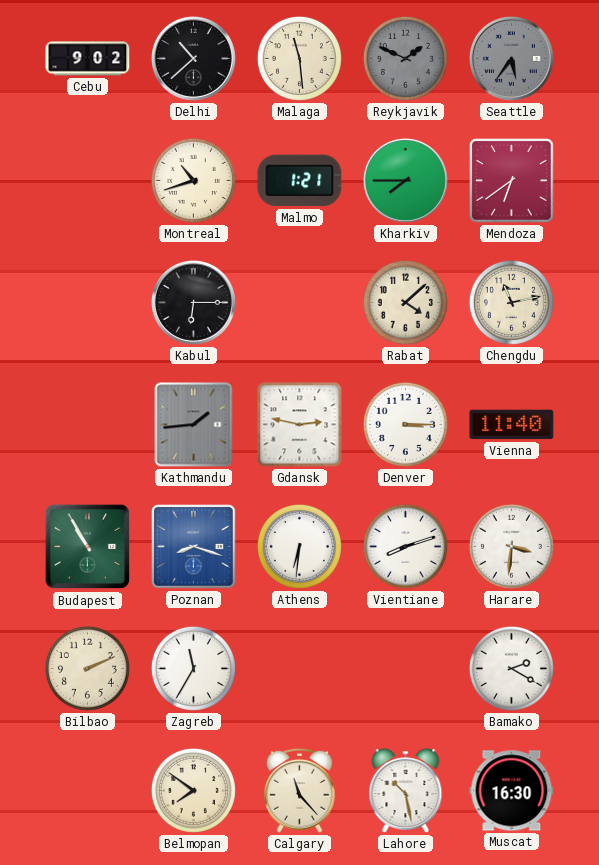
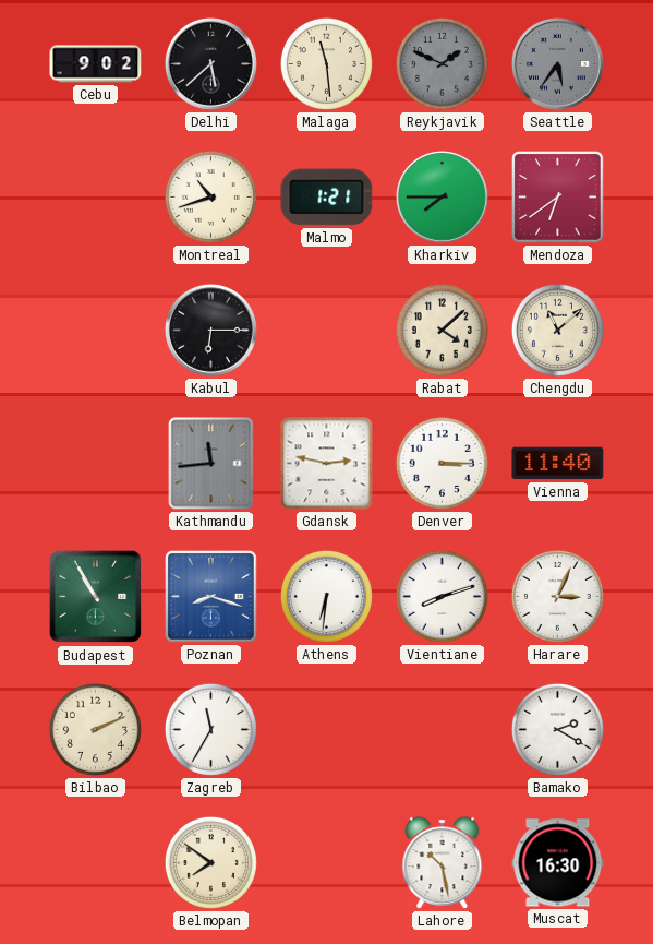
Delhi: 10:38 -> 5:38 (210, 63)
Chengdu: 11:13 -> 11:08 (557, 330)
Kathmandu: 1:44 -> 11:44 (211, 464)
Harare: 3:31 -> 3:04 (557, 596)
Calgary: 11:23 -> none (300, 790)
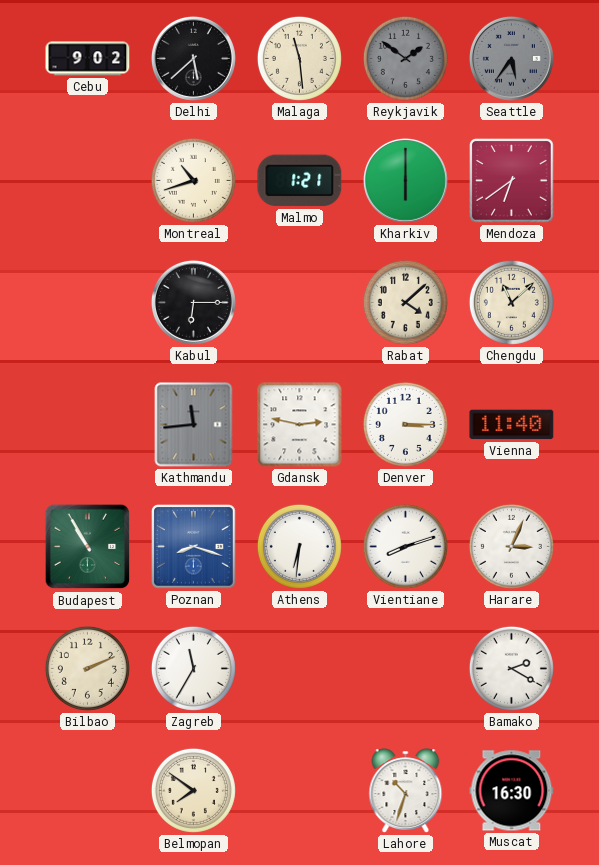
Reykjavik: 1:49 -> 1:51 (405, 58)
Kharkiv: 7:45 -> 6:00 (405, 180)
Lahore: 10:28 -> 10:33 (406, 791)
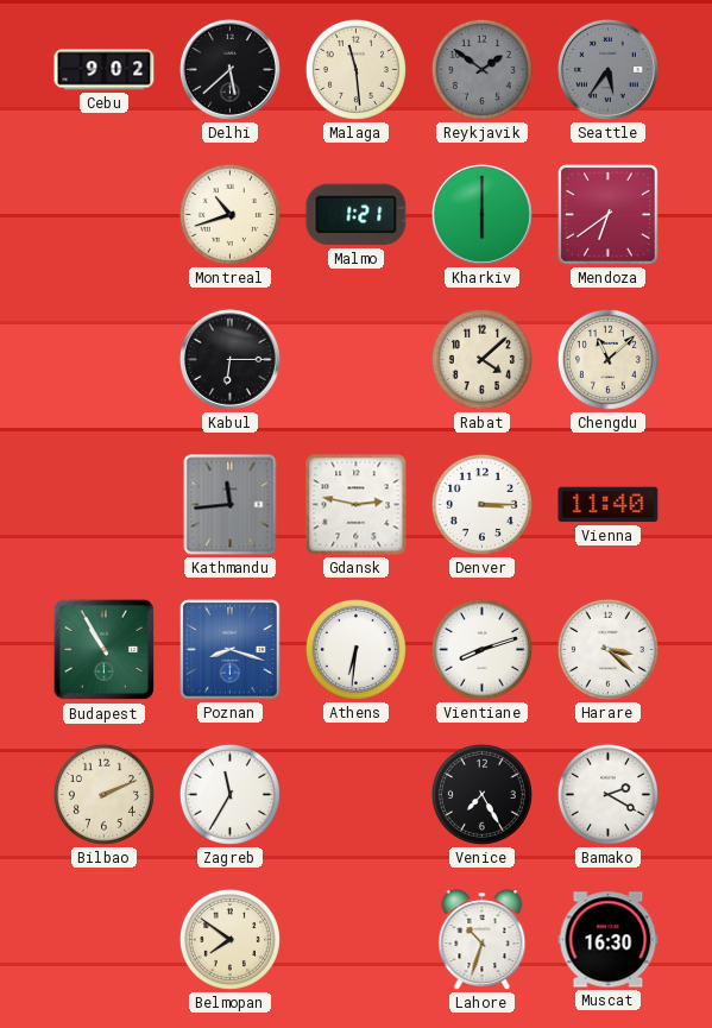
Harare: 3:04 -> 3:22 (607, 649)
Venice: none -> 7:25 (481, 794)
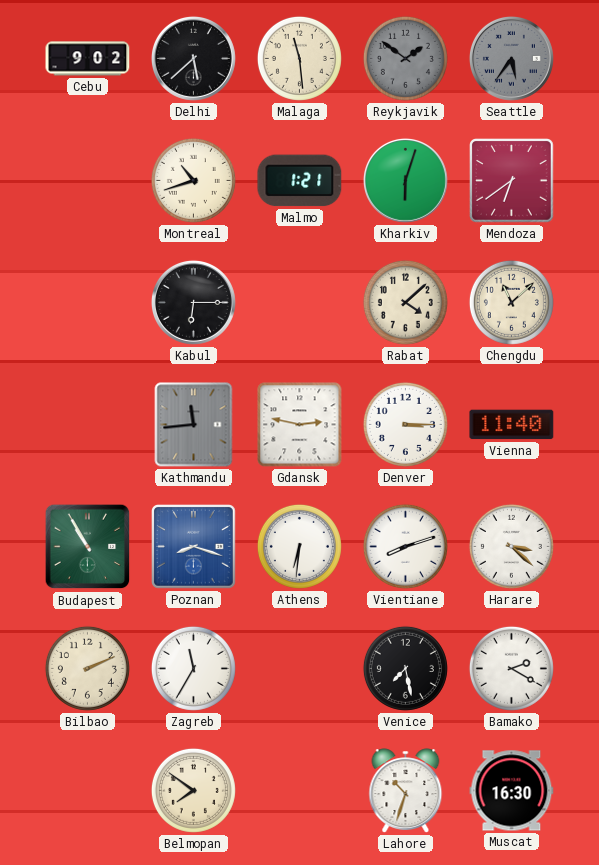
Kharkiv: 6:00 -> 6:03 (405, 180)
Venice: 7:25 -> 7:28 (405, 668)
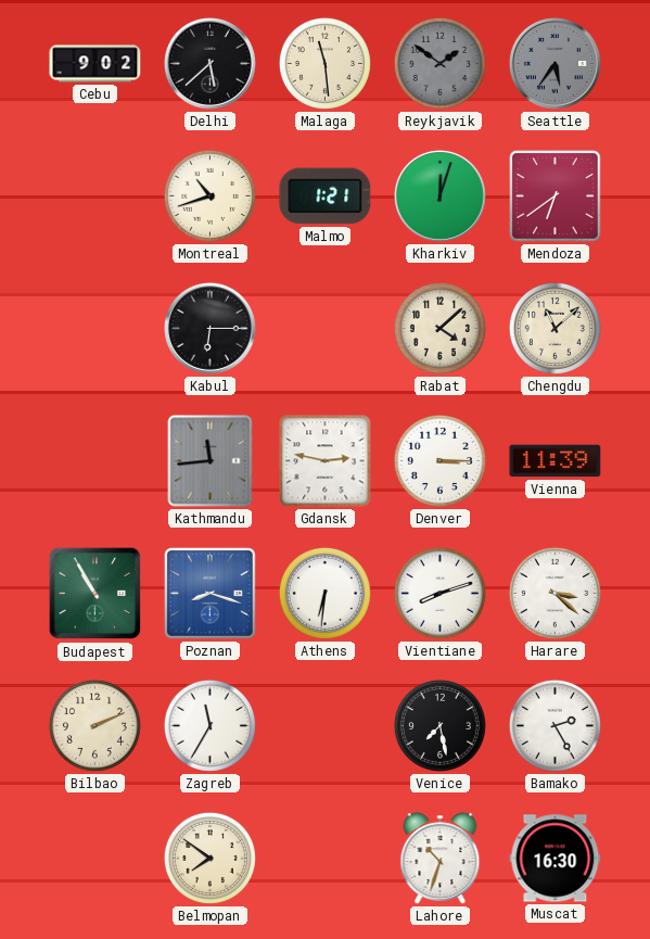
Kharkiv: 6:03 -> 12:03 (439, 195)
Vienna: 11:40 -> 11:39 (556, 461)
Bamako: 2:20 -> 2:25 (555, 725)
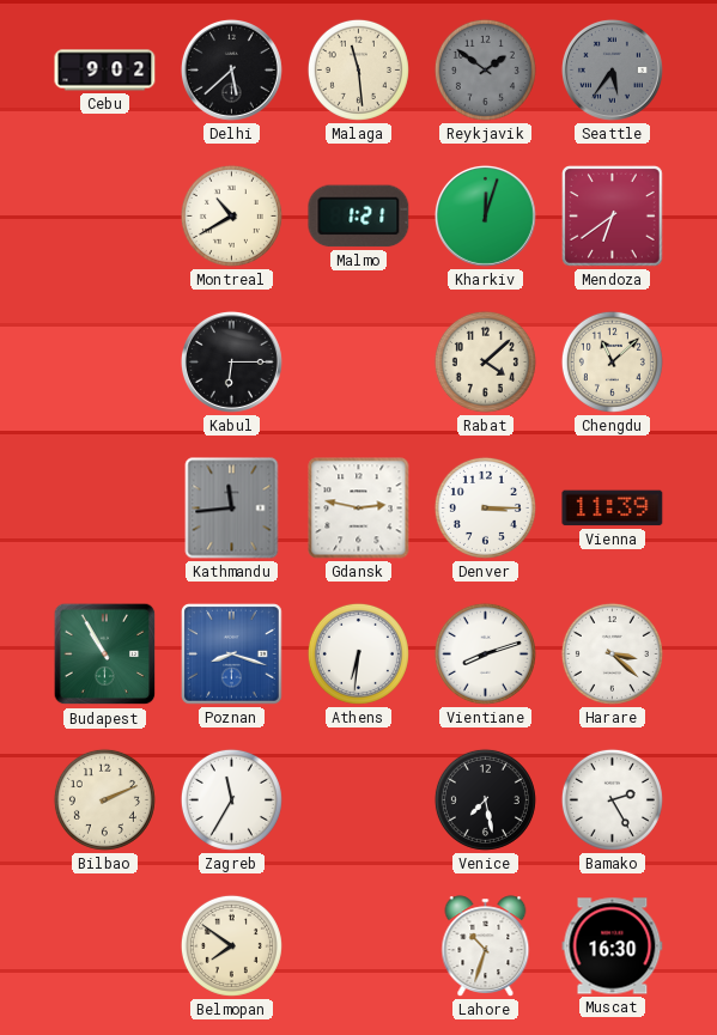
Montreal: 10:42 -> 10:40 (231, 215)
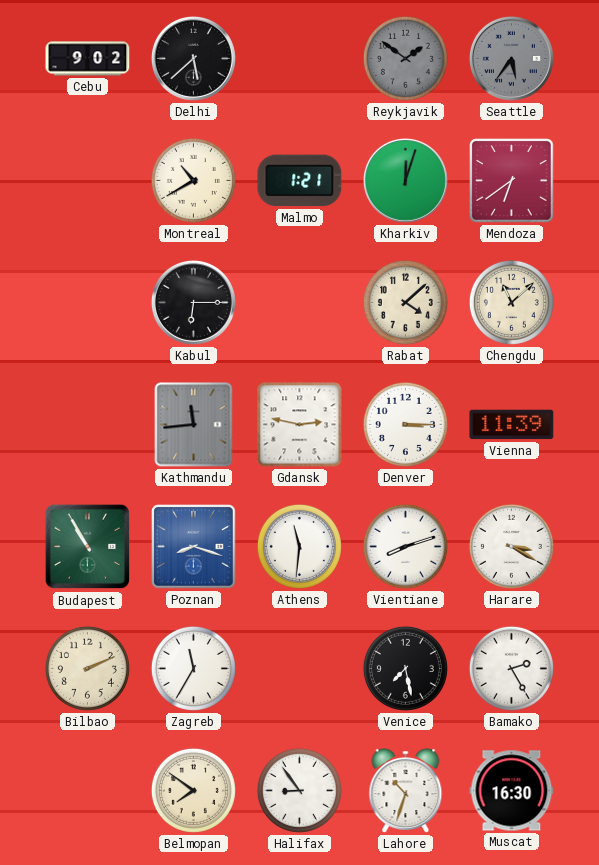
Malaga: 11:29 -> none (358, 69)
Athens: 6:31 -> 11:31 (299, 546)
Harare: 3:22 -> 3:20 (511, 546)
Halifax: none -> 8:54 (299, 790)
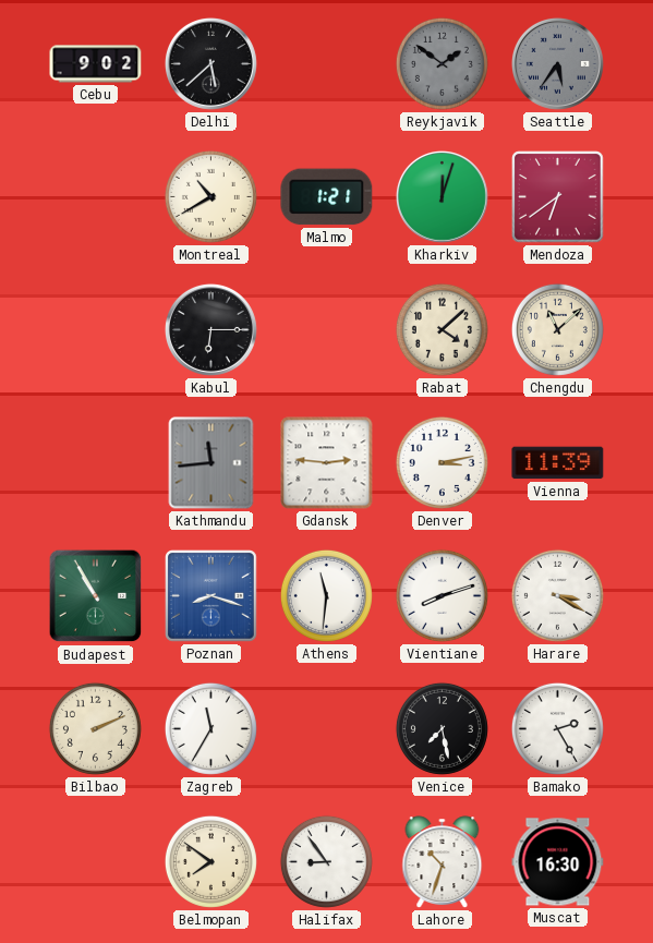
Gdansk: 2:47 -> 2:46 (327, 463)
Denver: 3:15 -> 3:13 (442, 462)
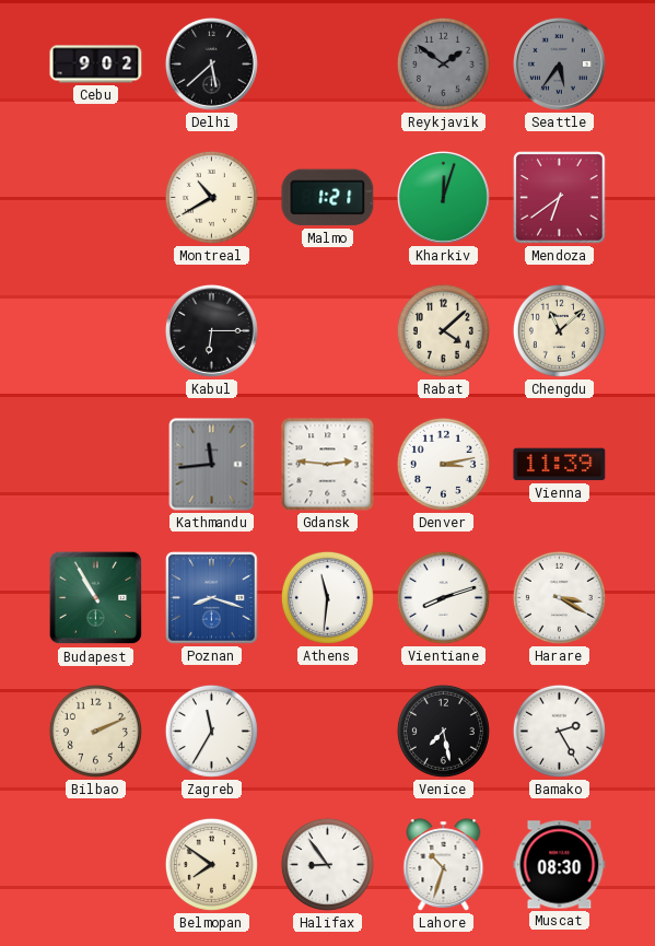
Muscat: 16:30 -> 08:30 (560, 865)
